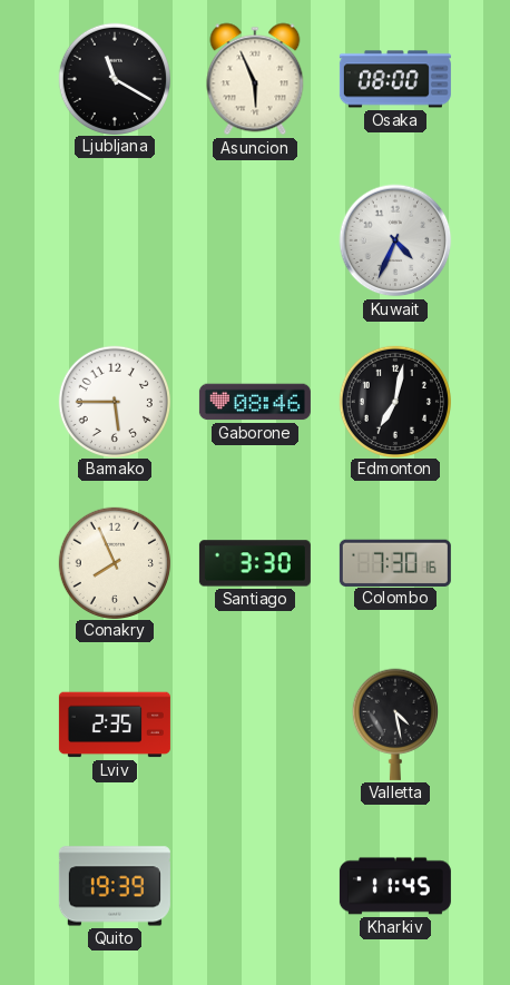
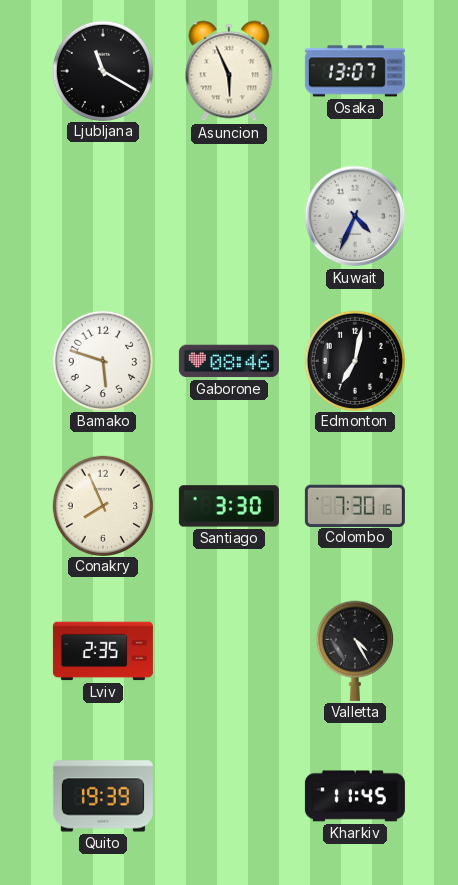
Osaka: 08:00 -> 13:07 (355, 71)
Bamako: 5:45 -> 5:48 (102, 360)
Valletta: 4:28 -> 4:25 (355, 651)
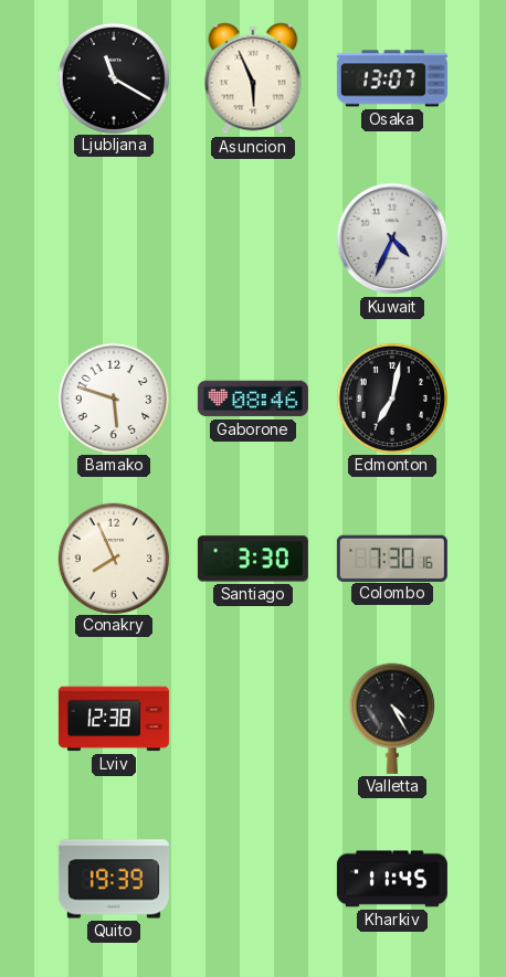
Lviv: 2:35 -> 12:38 (114, 719)
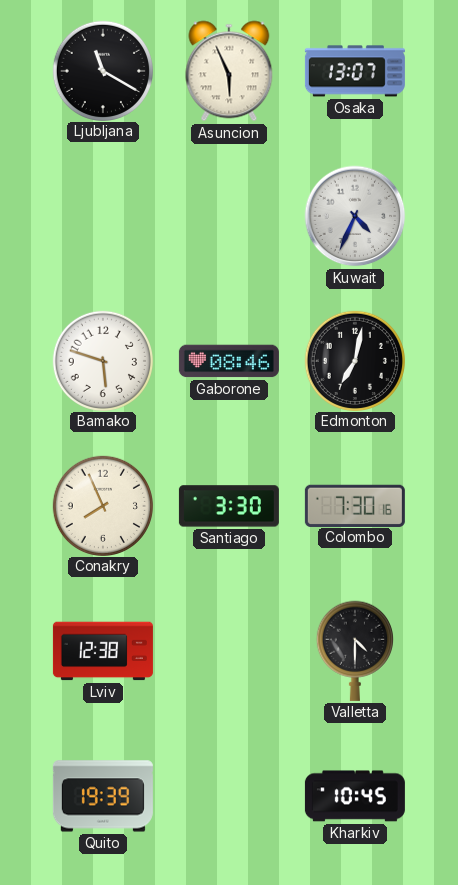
Valletta: 4:25 -> 4:30 (355, 651)
Kharkiv: 11:45 -> 10:45 (355, 796)
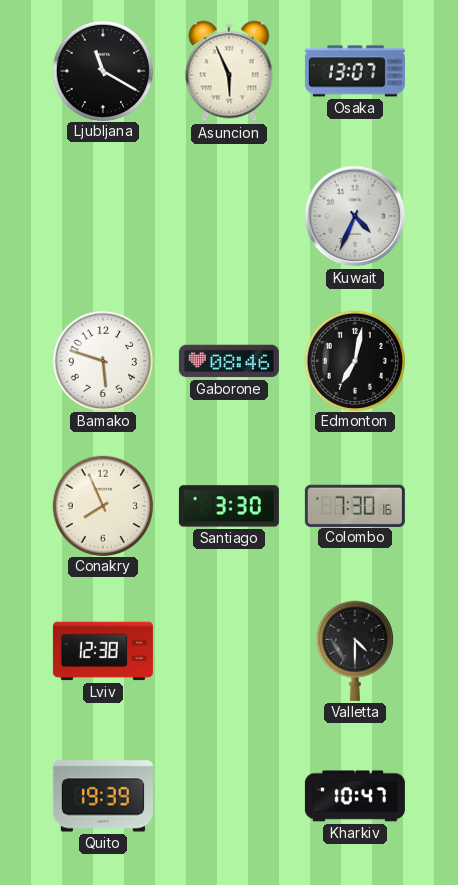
Kharkiv: 10:45 -> 10:47 (355, 796)
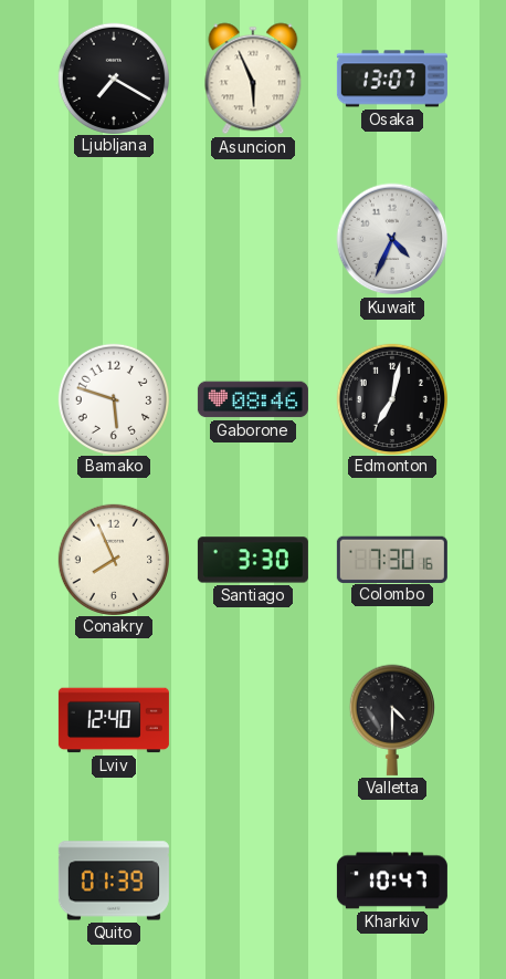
Ljubljana: 11:20 -> 7:20 (113, 77)
Lviv: 12:38 -> 12:40 (114, 720)
Quito: 19:39 -> 01:39 (114, 881)
